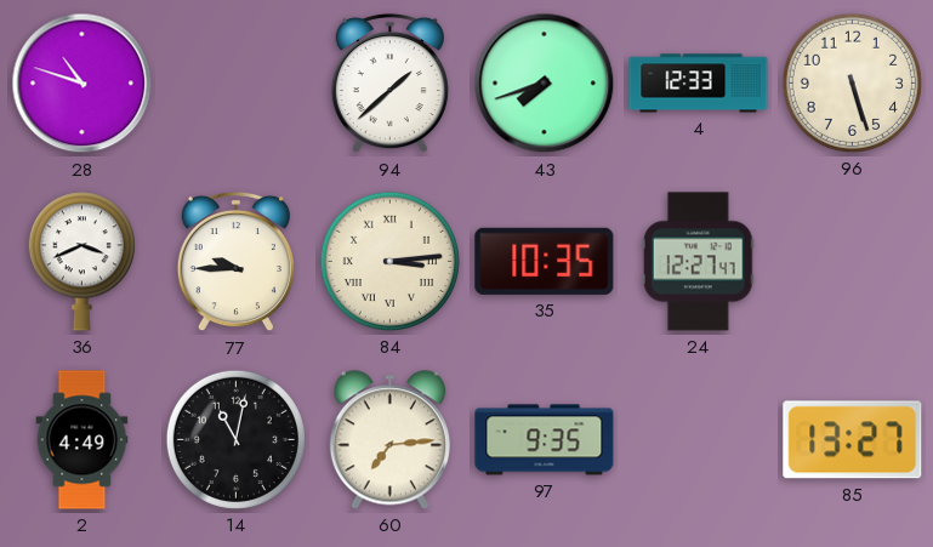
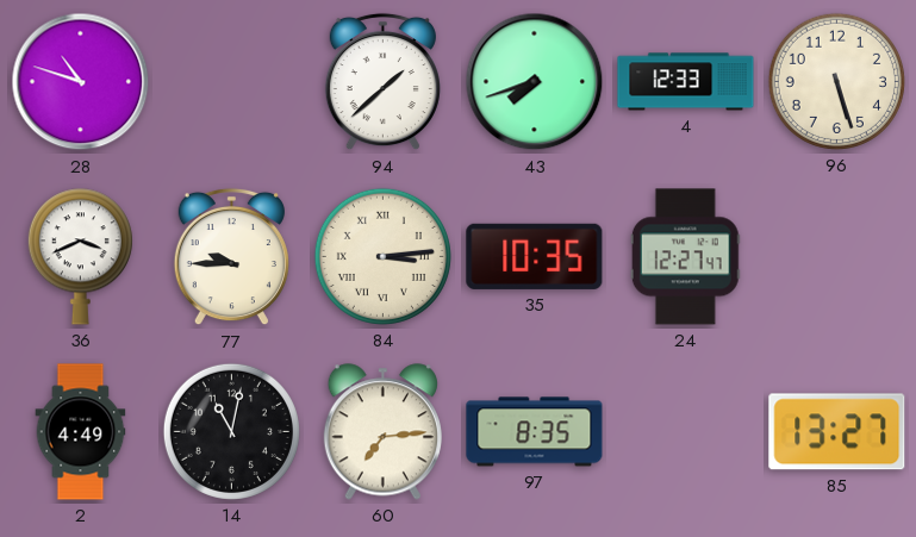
97: 9:35 -> 8:35 (535, 432)
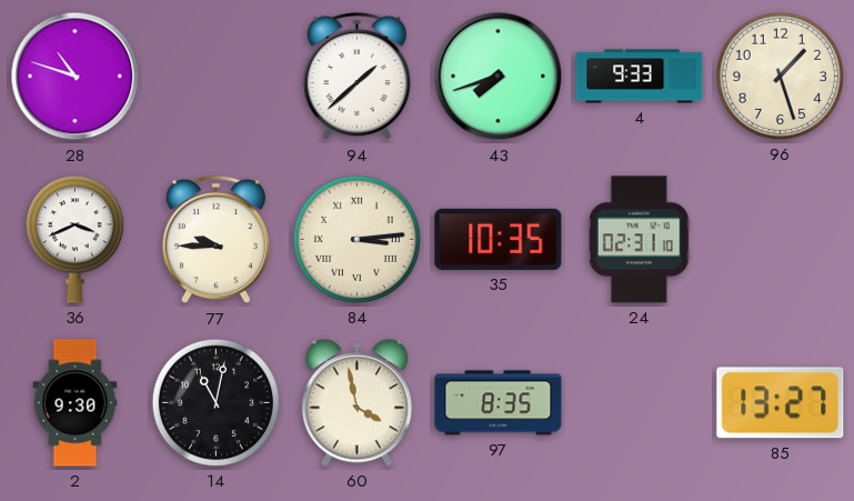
4: 12:33 -> 9:33 (640, 77)
96: 5:27 -> 1:27 (780, 76)
24: 12:27 -> 02:31 (639, 240)
2: 4:49 -> 9:30 (76, 403)
60: 7:14 -> 3:58 (356, 403)
